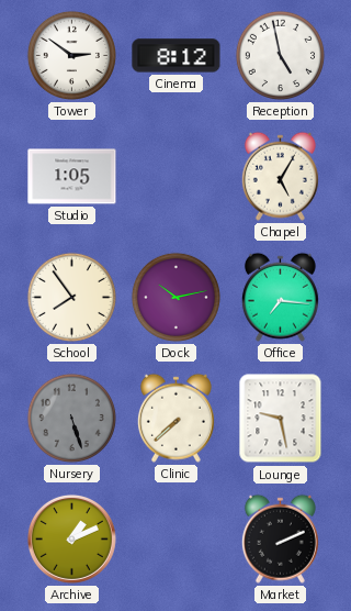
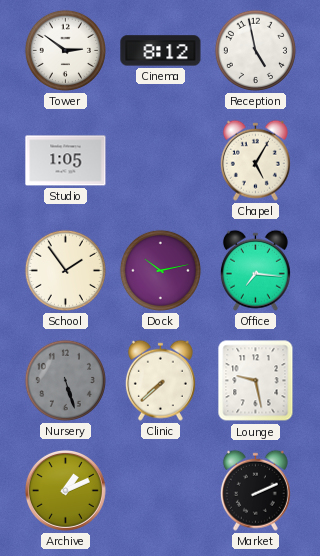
School: 7:54 -> 1:54 (65, 270)
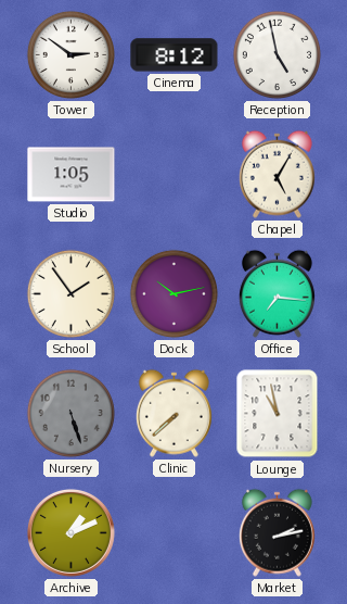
Lounge: 9:28 -> 10:58 (278, 414)
Market: 2:11 -> 2:13 (277, 532)
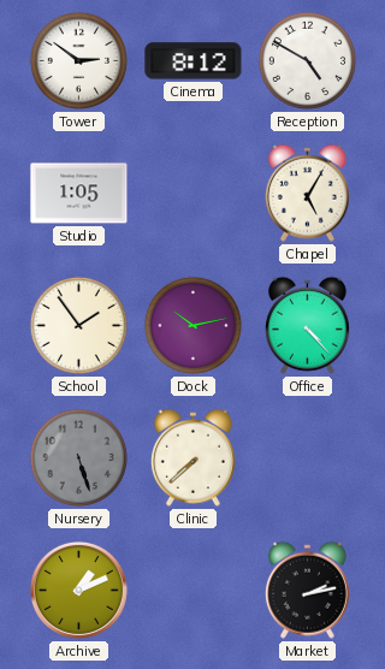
Reception: 4:58 -> 4:50 (307, 60)
Office: 7:16 -> 4:23 (307, 325)
Lounge: 10:58 -> none (278, 414)
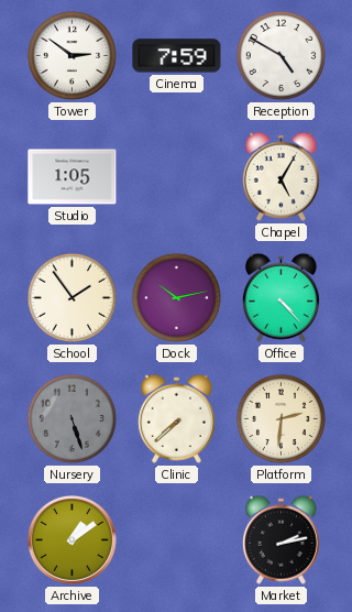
Cinema: 8:12 -> 7:59 (177, 56)
Platform: none -> 2:31 (280, 418)
Archive: 1:11 -> 1:09 (71, 539)
